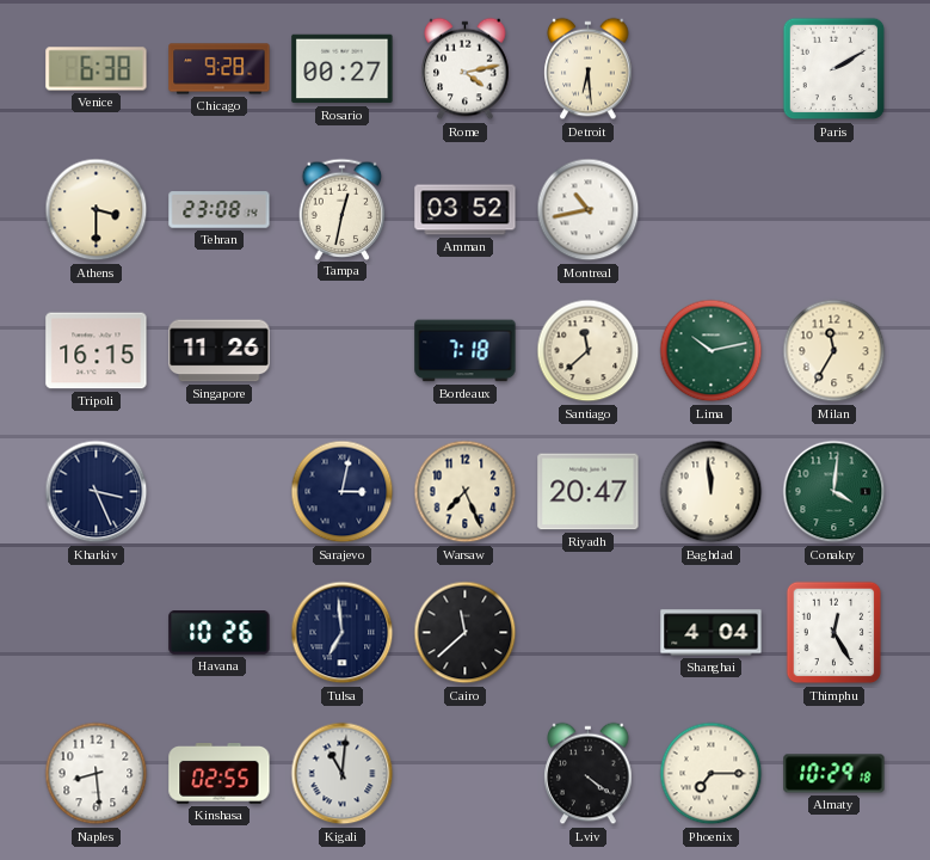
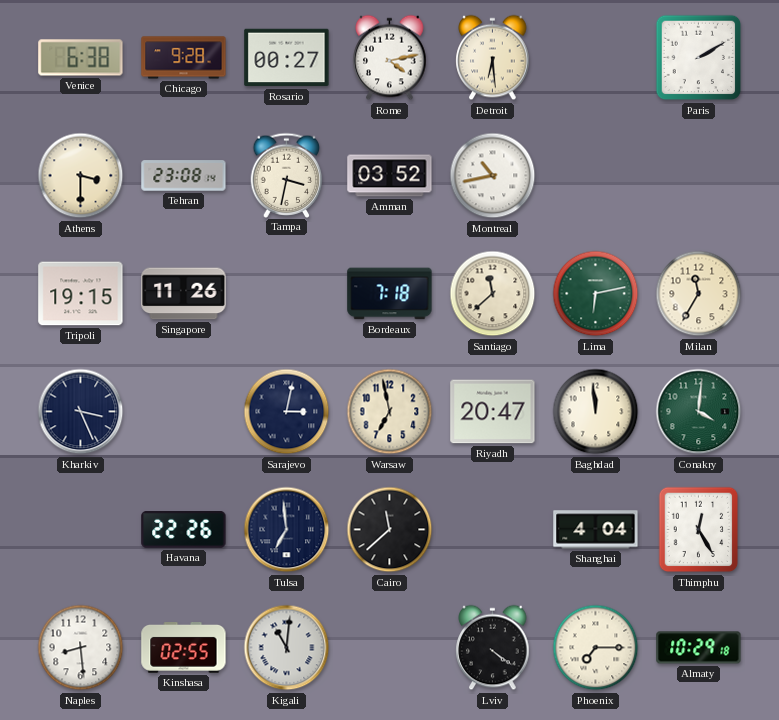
Tampa: 12:32 -> 3:32 (287, 175)
Tripoli: 16:15 -> 19:15 (81, 294)
Lima: 10:13 -> 6:13 (596, 294)
Warsaw: 7:26 -> 6:58 (390, 412)
Havana: 10:26 -> 22:26 (184, 530)
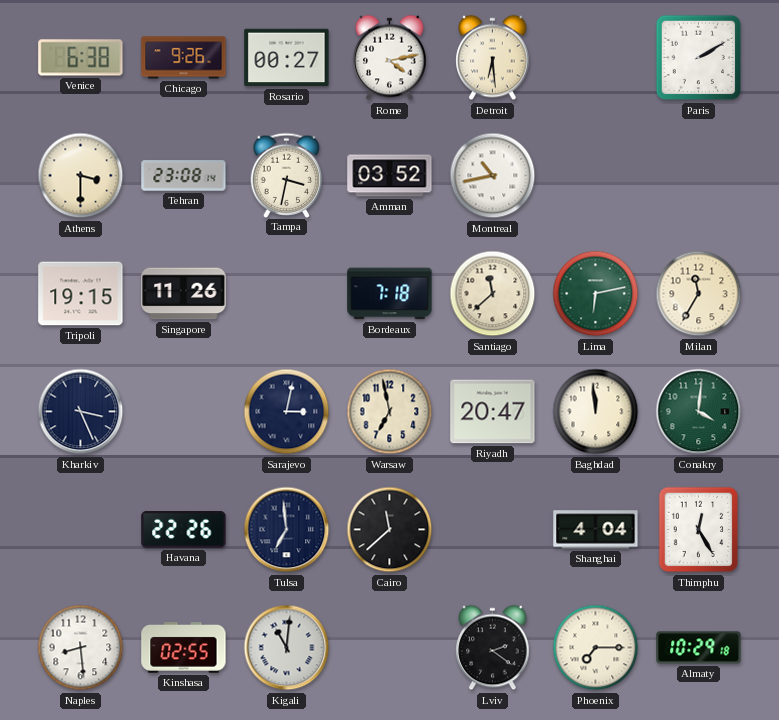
Chicago: 9:28 -> 9:26 (184, 58)
Lviv: 4:21 -> 2:21 (493, 648)
